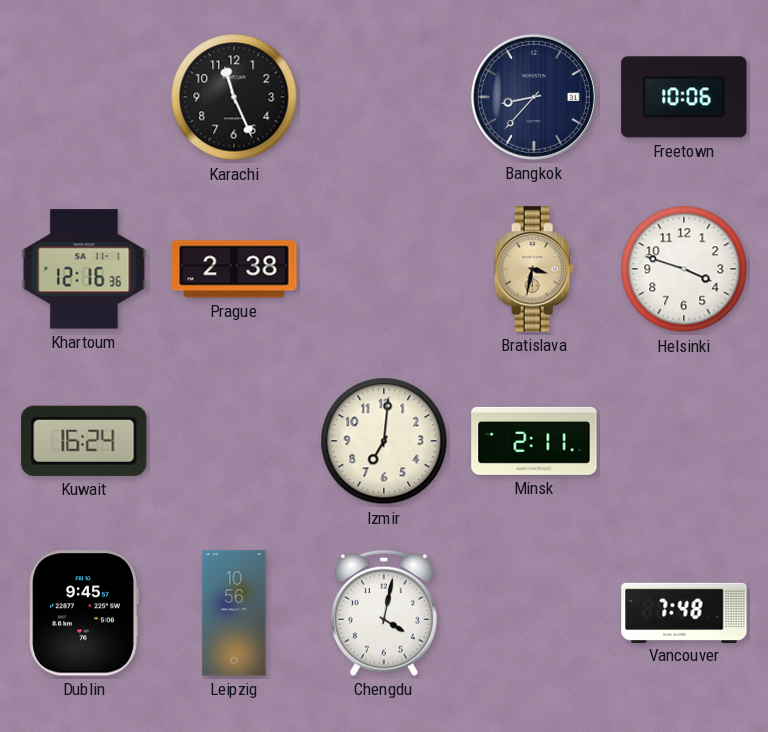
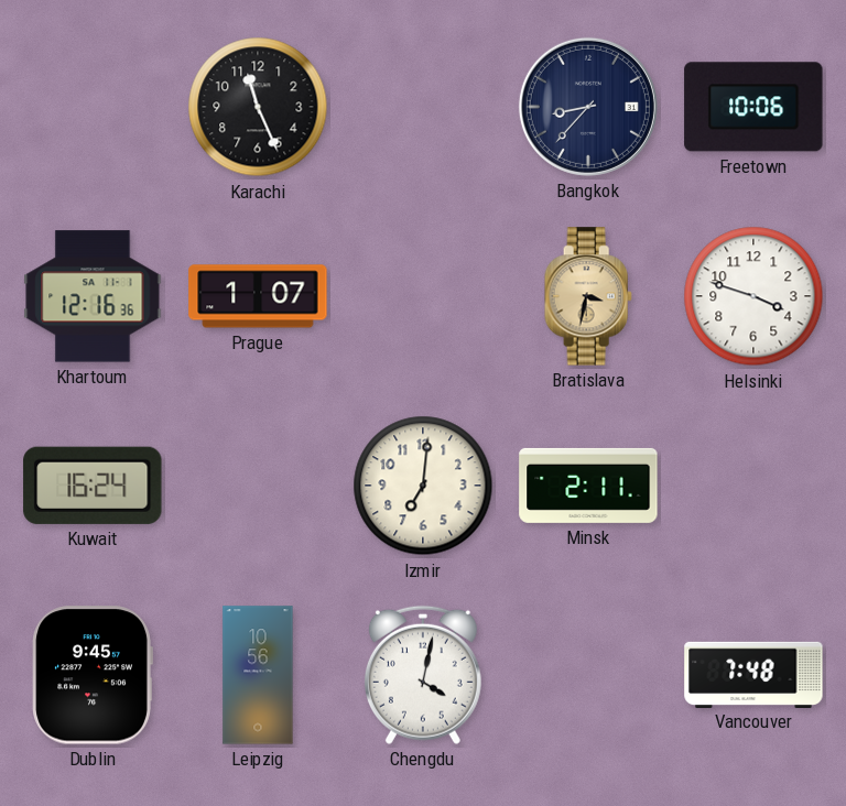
Prague: 2:38 -> 1:07 (258, 296)
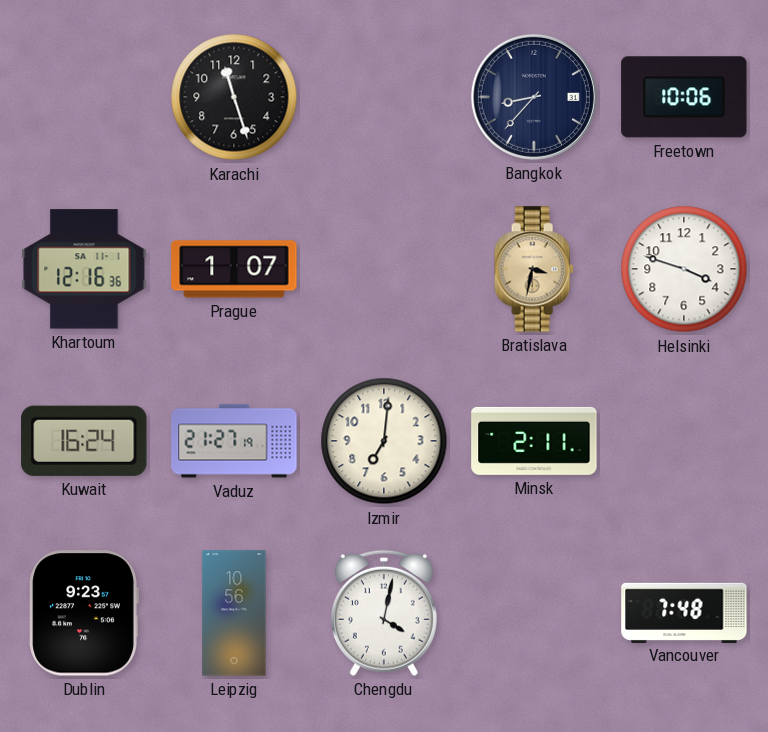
Karachi: 11:26 -> 11:27 (234, 97)
Vaduz: none -> 21:27 (234, 441)
Dublin: 9:45 -> 9:23 (84, 613)
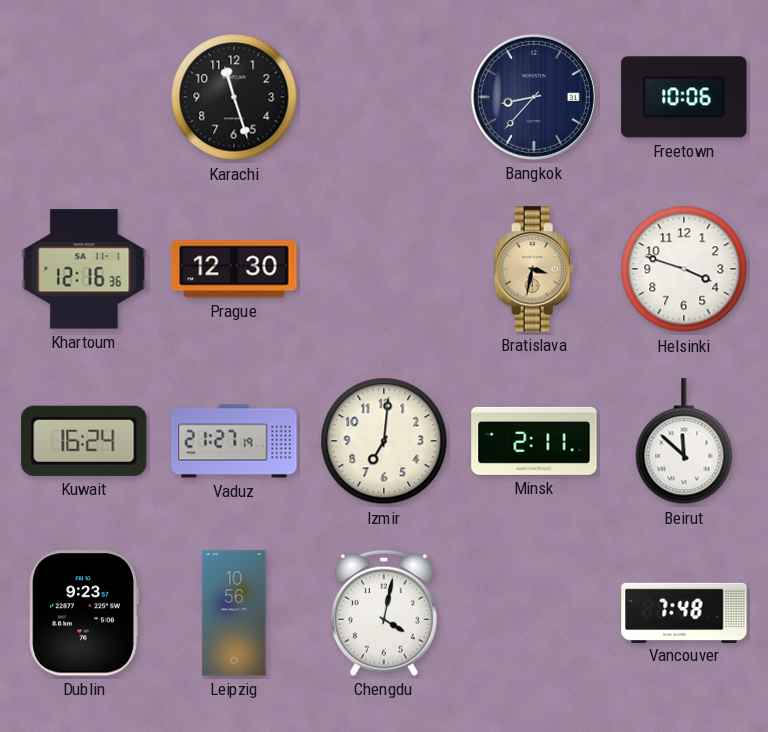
Prague: 1:07 -> 12:30 (234, 269)
Beirut: none -> 11:52 (684, 442)
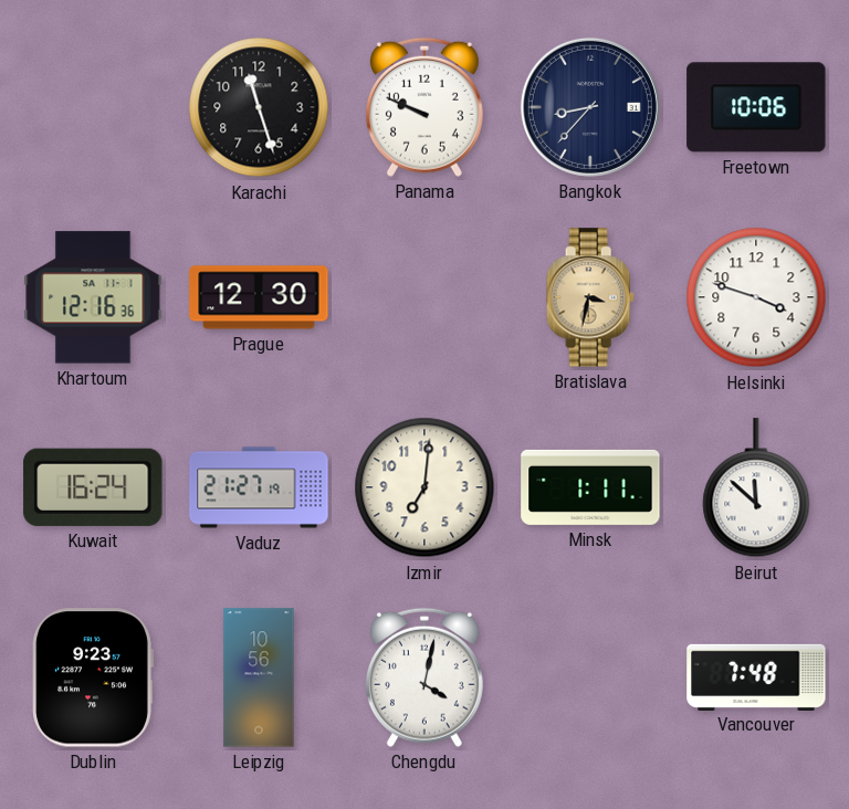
Panama: none -> 9:49 (424, 107)
Minsk: 2:11 -> 1:11 (590, 487)
